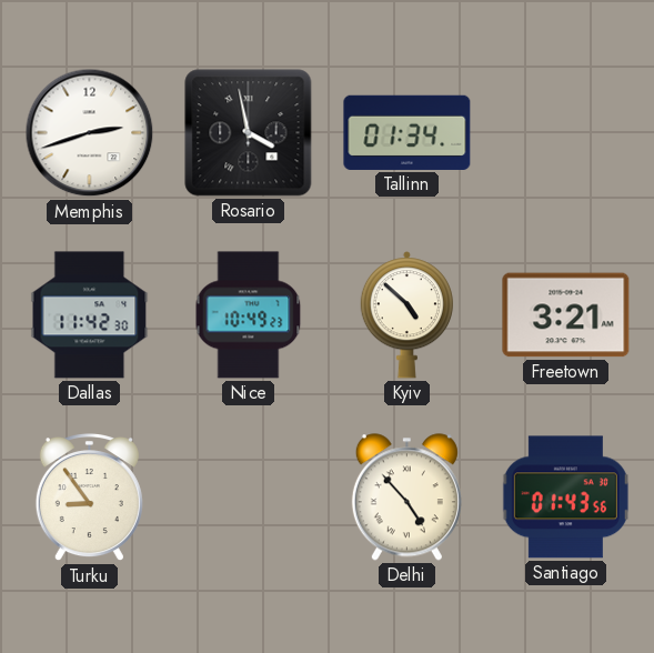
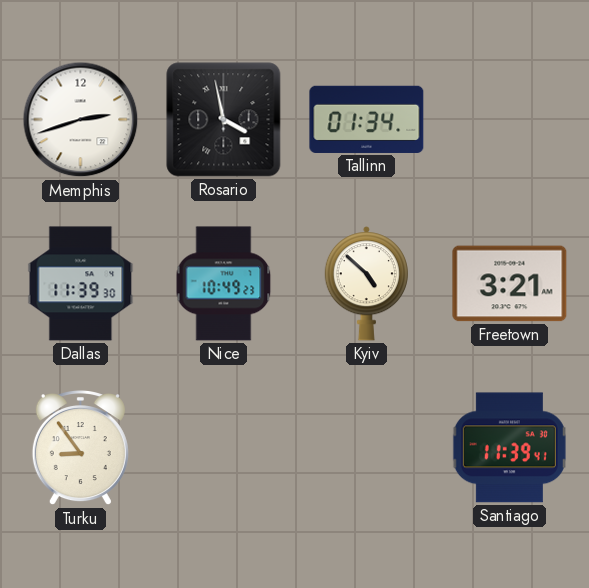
Dallas: 11:42 -> 11:39 (81, 284)
Delhi: 4:53 -> none (406, 498)
Santiago: 01:43 -> 11:39 (509, 448)
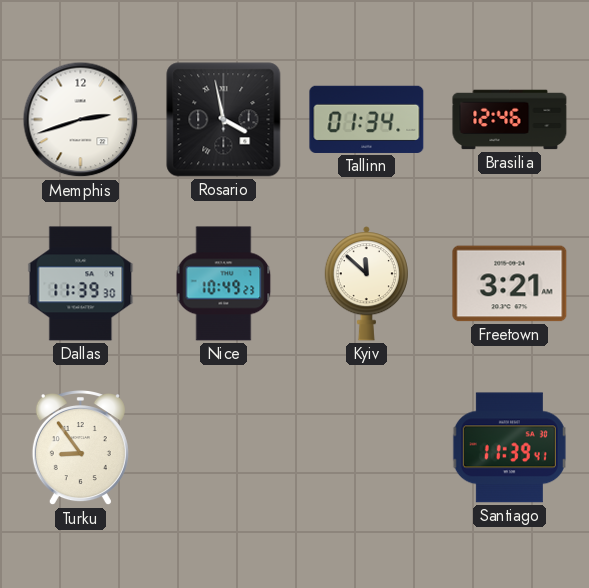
Brasilia: none -> 12:46 (510, 120)
Kyiv: 4:52 -> 11:52 (366, 284)
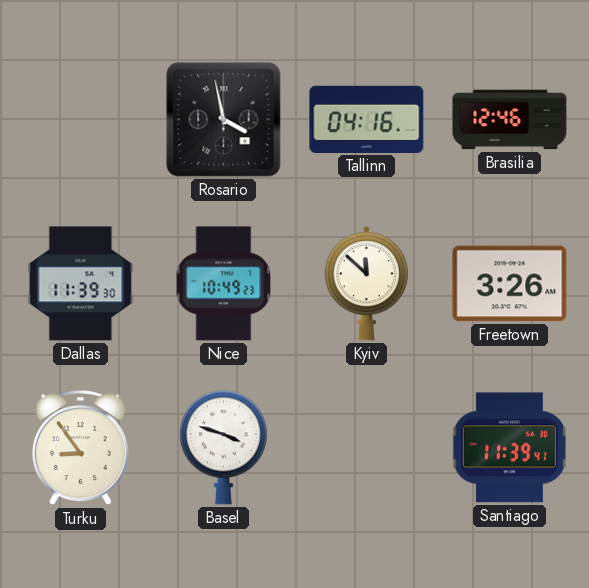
Memphis: 2:42 -> none (81, 120)
Tallinn: 01:34 -> 04:16 (367, 119)
Freetown: 3:21 -> 3:26 (510, 284)
Basel: none -> 3:48 (223, 448)
